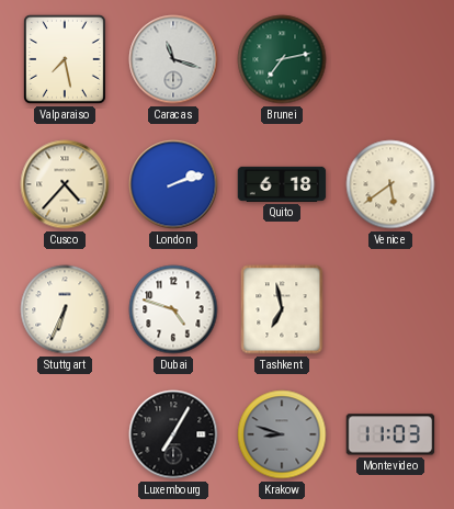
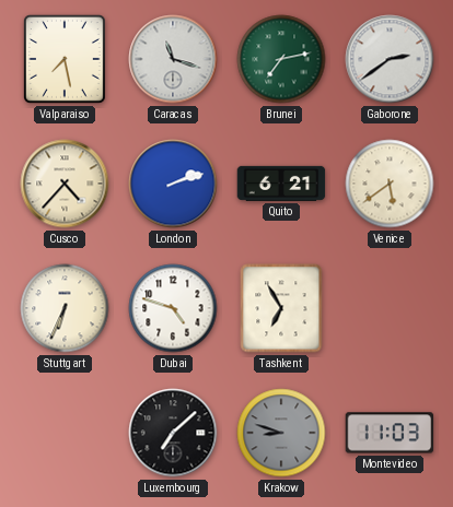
Gaborone: none -> 2:39 (390, 59)
Quito: 6:18 -> 6:21 (281, 184)
Tashkent: 6:58 -> 6:55 (281, 308)
Luxembourg: 7:05 -> 7:08 (173, 433)
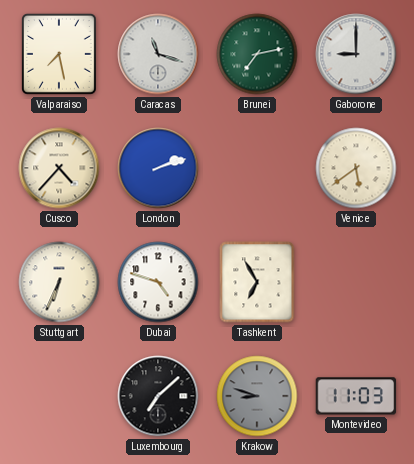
Gaborone: 2:39 -> 9:00 (356, 54)
Quito: 6:21 -> none (281, 184)
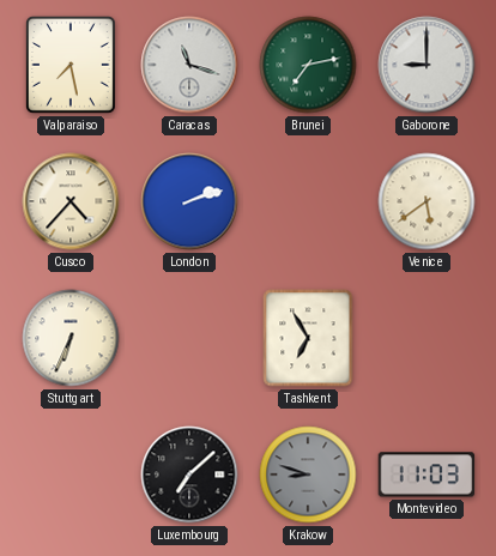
Dubai: 4:48 -> none (158, 282)
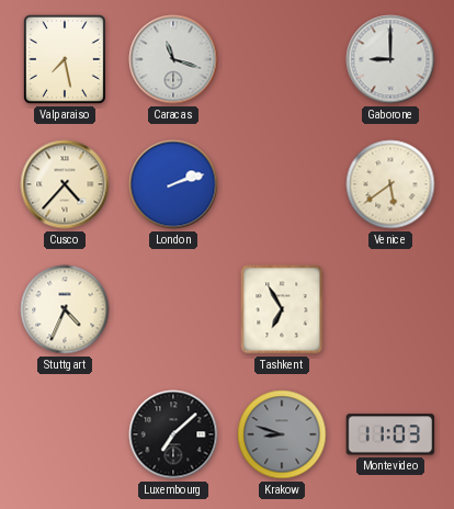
Brunei: 7:13 -> none (308, 65)
Stuttgart: 6:34 -> 4:34 (65, 309)
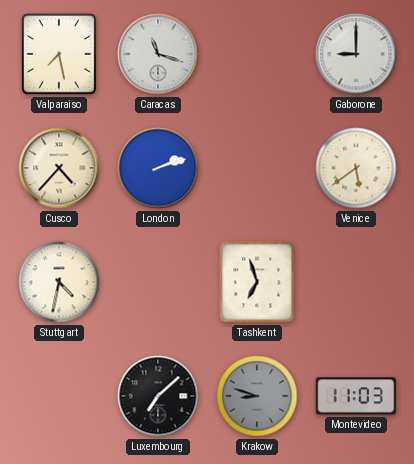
Stuttgart: 4:34 -> 4:32 (59, 282)
Tashkent: 6:55 -> 6:57 (257, 282)
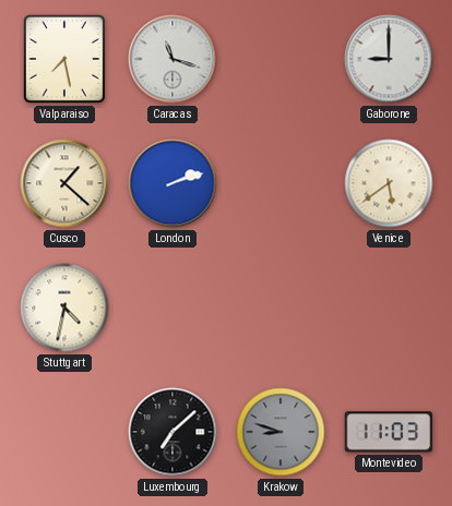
Cusco: 4:37 -> 1:22 (64, 183)
Tashkent: 6:57 -> none (257, 282)
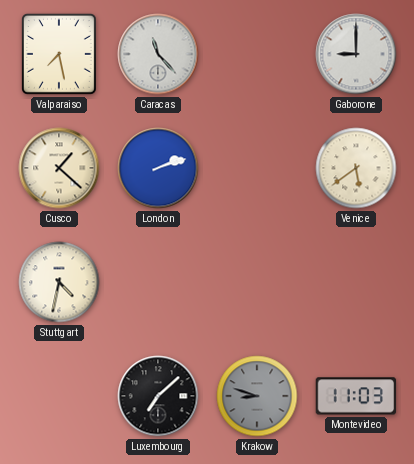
Caracas: 11:18 -> 11:23 (158, 54)
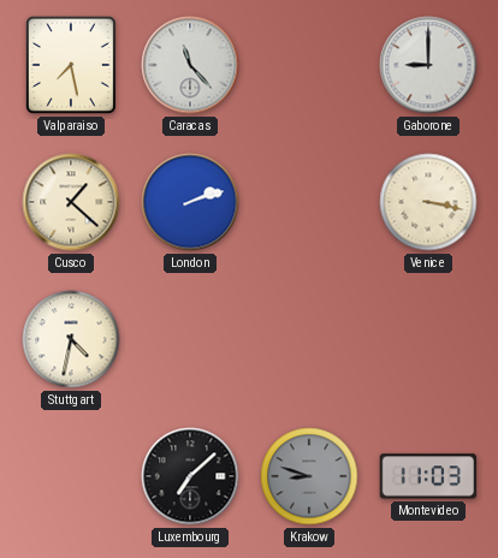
Venice: 5:39 -> 3:17 (428, 202)
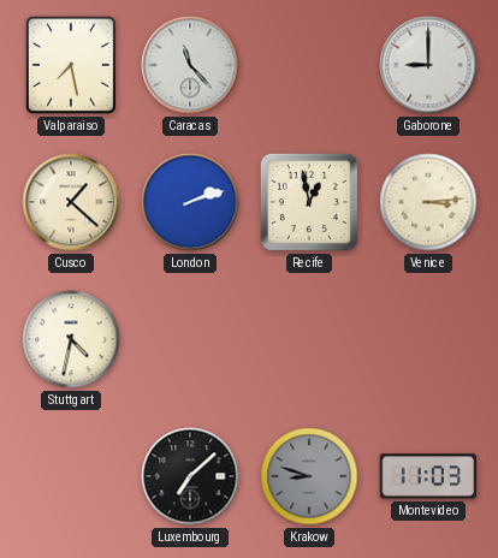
Recife: none -> 12:58 (309, 202)
Venice: 3:17 -> 3:14 (428, 202)
